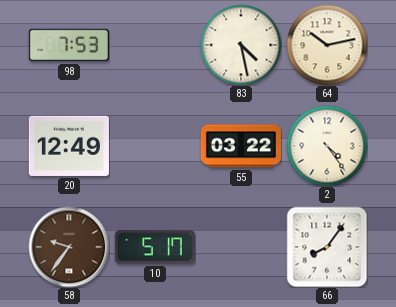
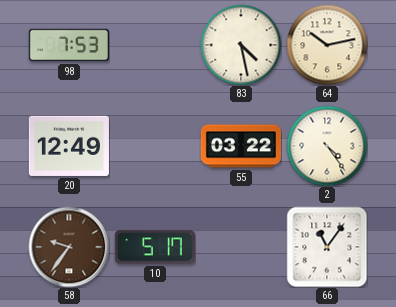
66: 8:06 -> 11:06 (327, 247)
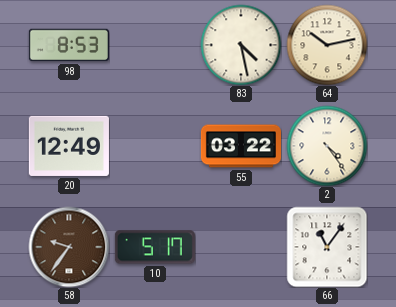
98: 7:53 -> 8:53 (69, 45)
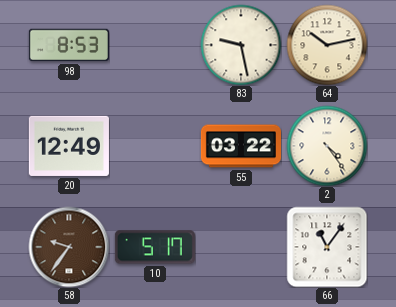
83: 4:28 -> 9:28 (241, 45)
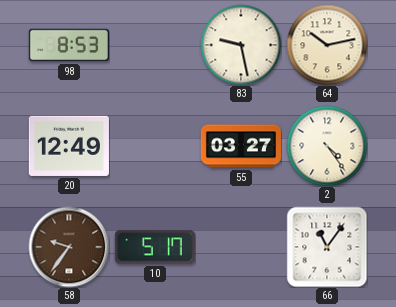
55: 03:22 -> 03:27 (241, 146)
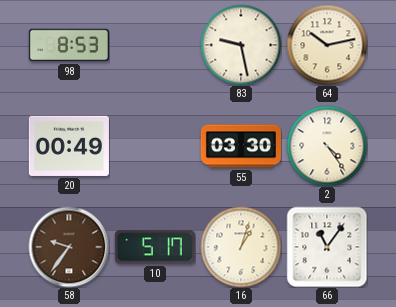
20: 12:49 -> 00:49 (69, 146)
55: 03:27 -> 03:30 (241, 146)
16: none -> 1:03 (241, 247)
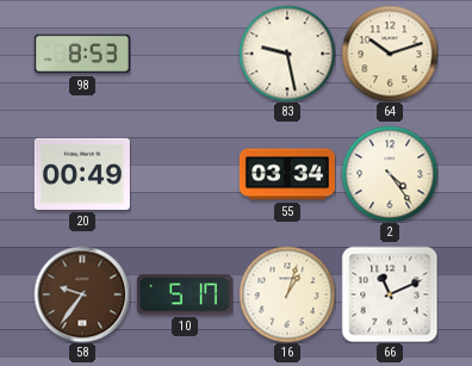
64: 10:13 -> 10:12 (390, 54)
55: 03:30 -> 03:34 (287, 174)
66: 11:06 -> 11:11 (390, 294)
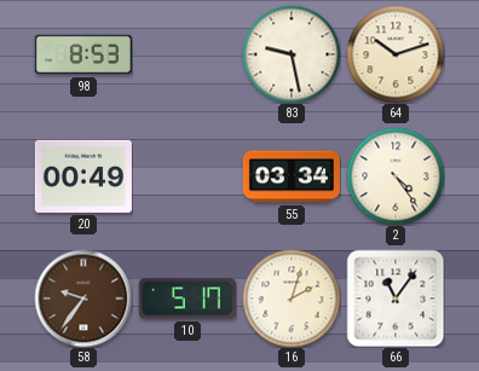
16: 1:03 -> 2:03 (292, 298)
66: 11:11 -> 11:06 (396, 298)
